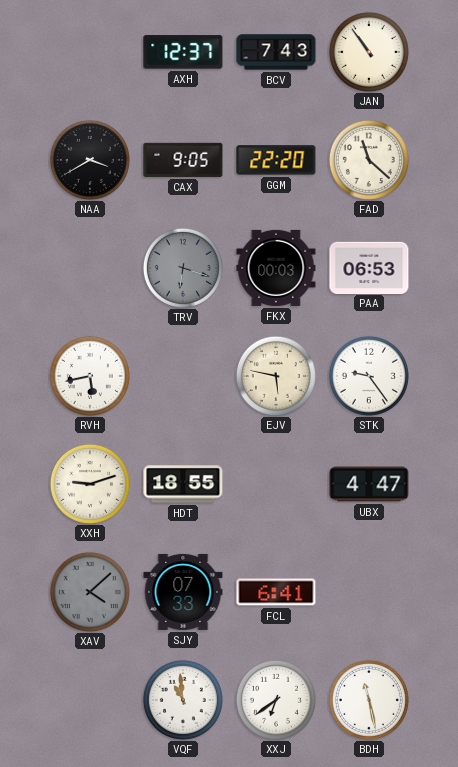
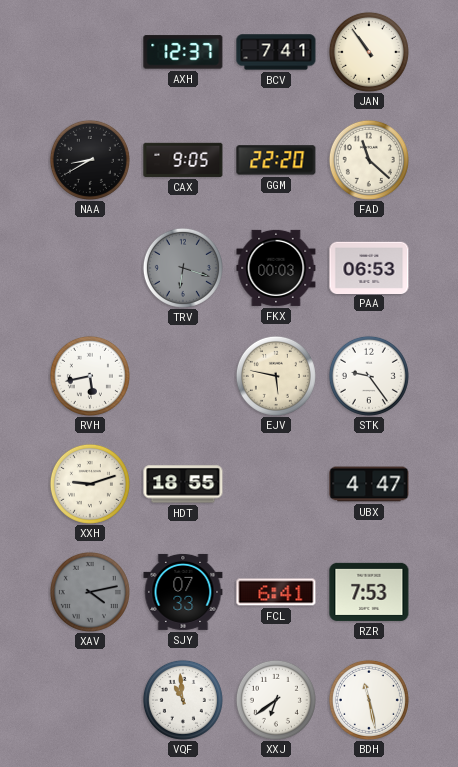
BCV: 7:43 -> 7:41 (276, 52)
NAA: 3:40 -> 8:40 (90, 160)
XAV: 4:08 -> 4:13 (90, 592)
RZR: none -> 7:53 (369, 592)
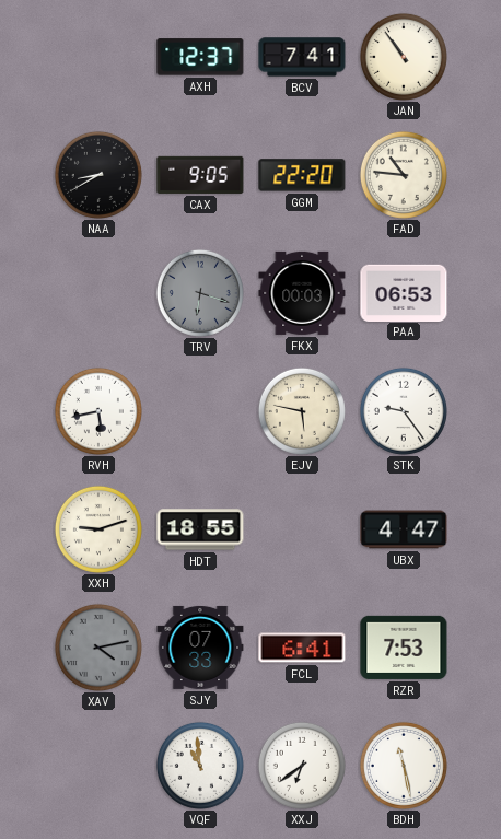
FAD: 11:22 -> 10:46 (404, 175)
